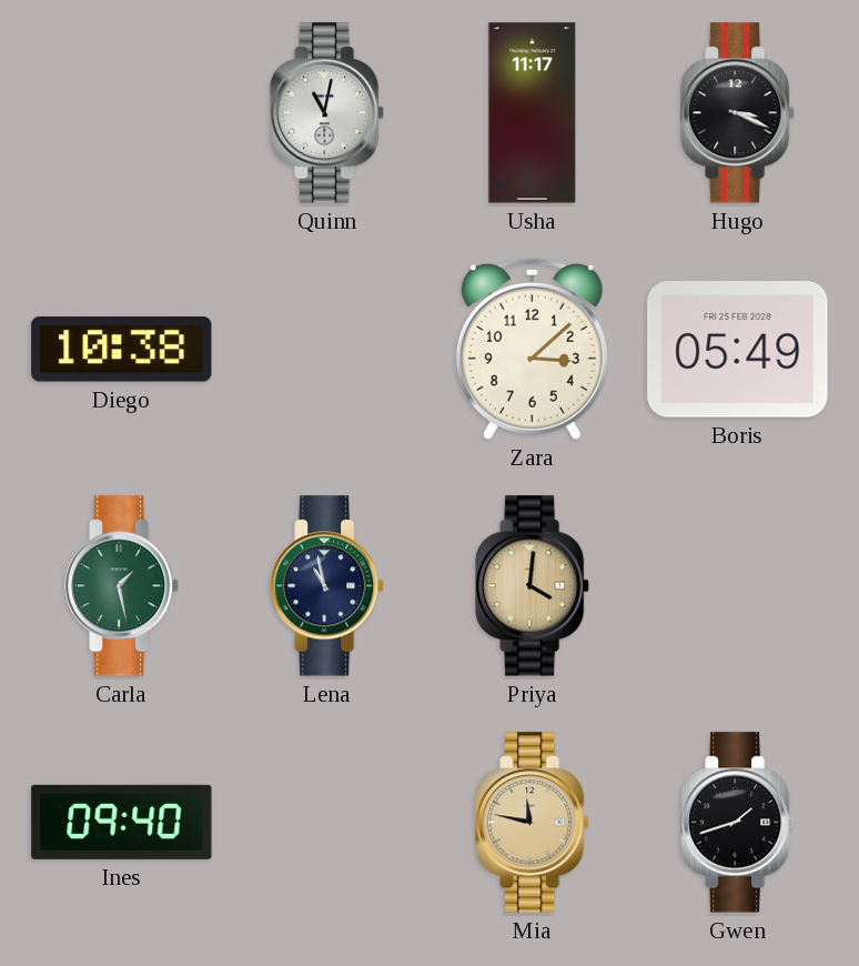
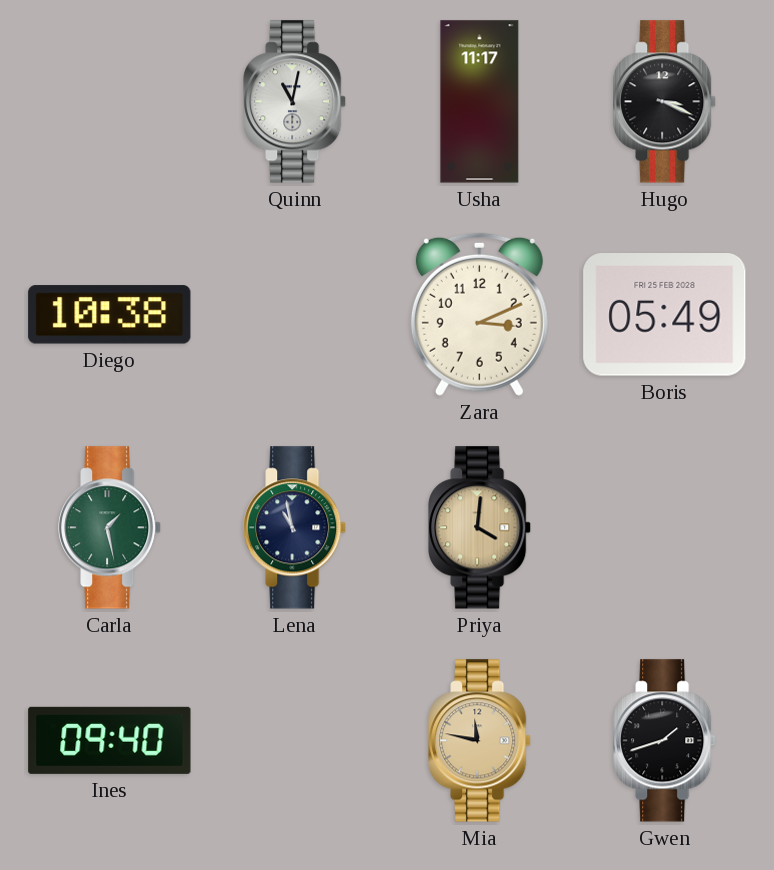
Zara: 3:08 -> 3:11 (479, 314)
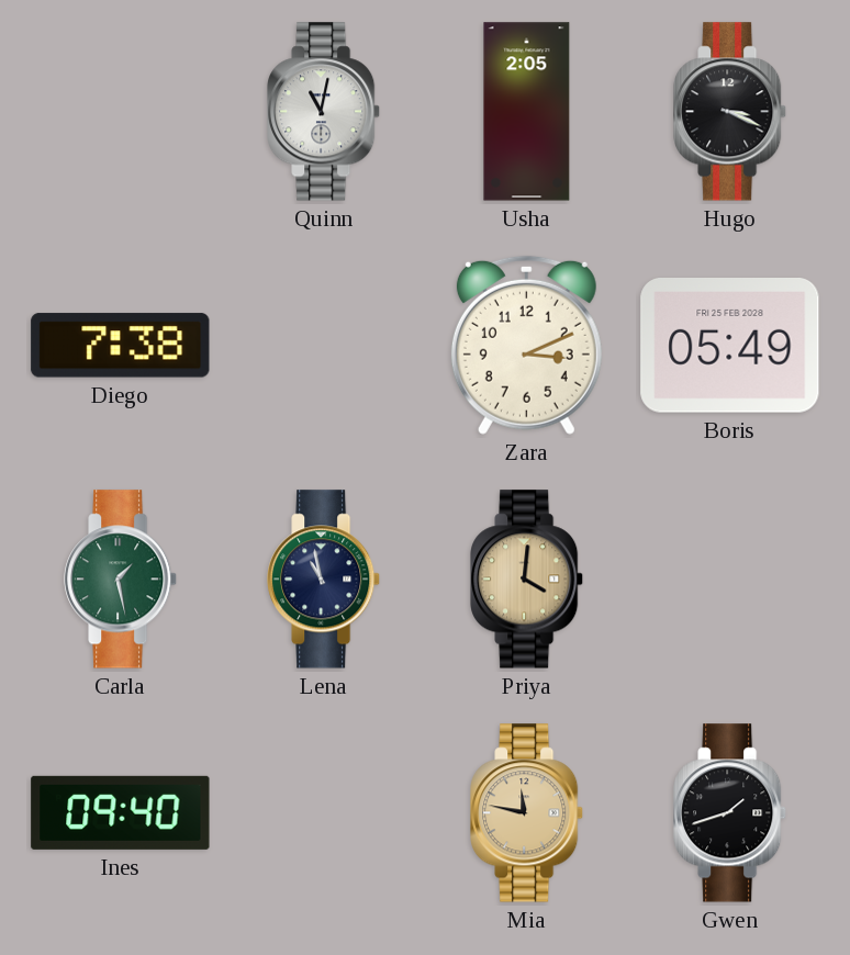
Usha: 11:17 -> 2:05 (527, 112)
Diego: 10:38 -> 7:38 (121, 346)
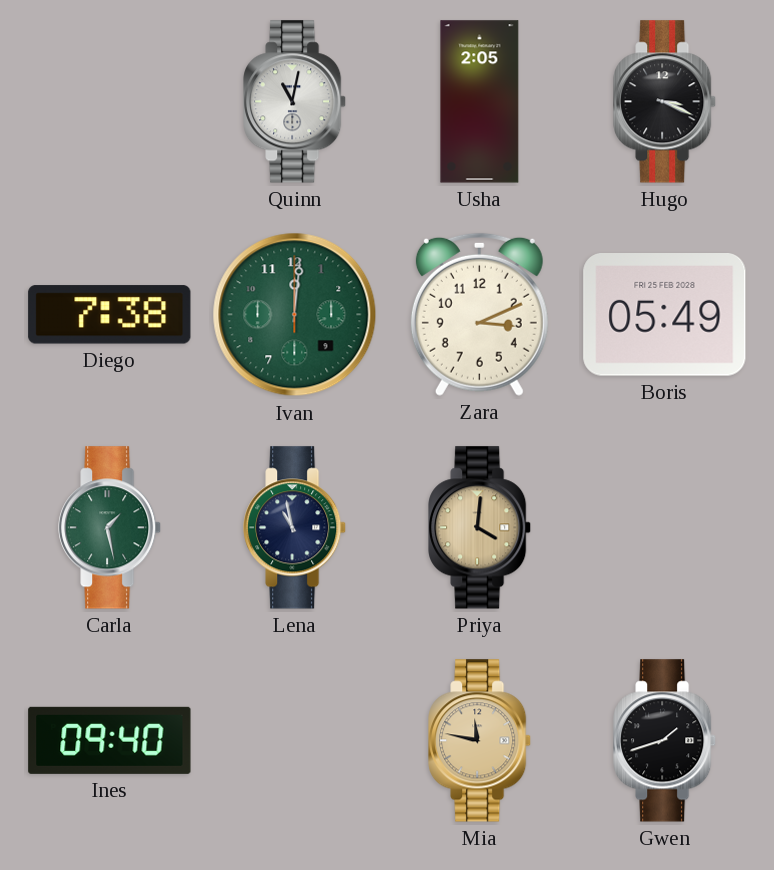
Ivan: none -> 12:01 (295, 315)
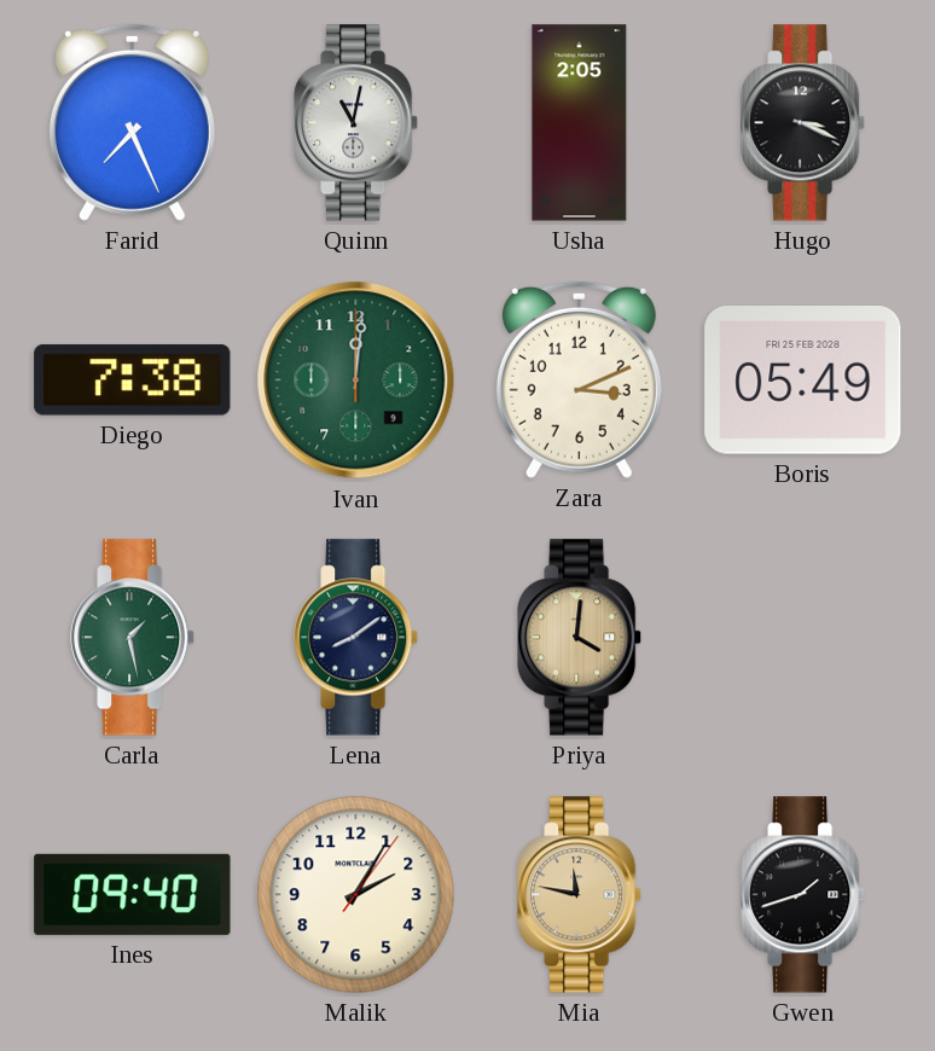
Farid: none -> 7:26 (132, 122)
Lena: 10:58 -> 8:09 (356, 638)
Malik: none -> 2:05 (356, 895)
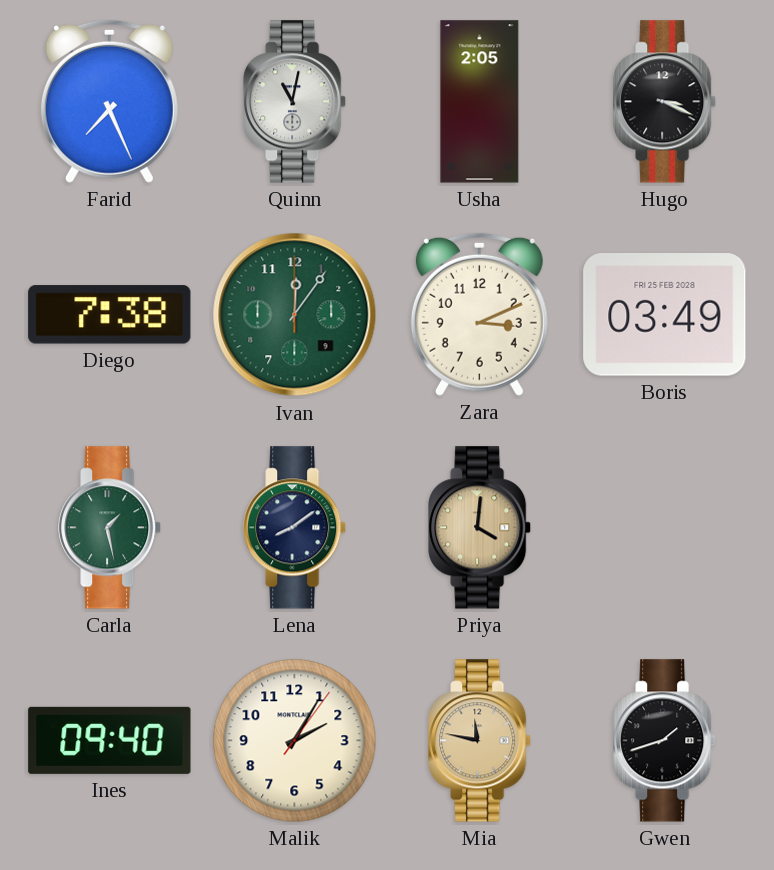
Ivan: 12:01 -> 12:06 (295, 315)
Boris: 05:49 -> 03:49 (665, 315)
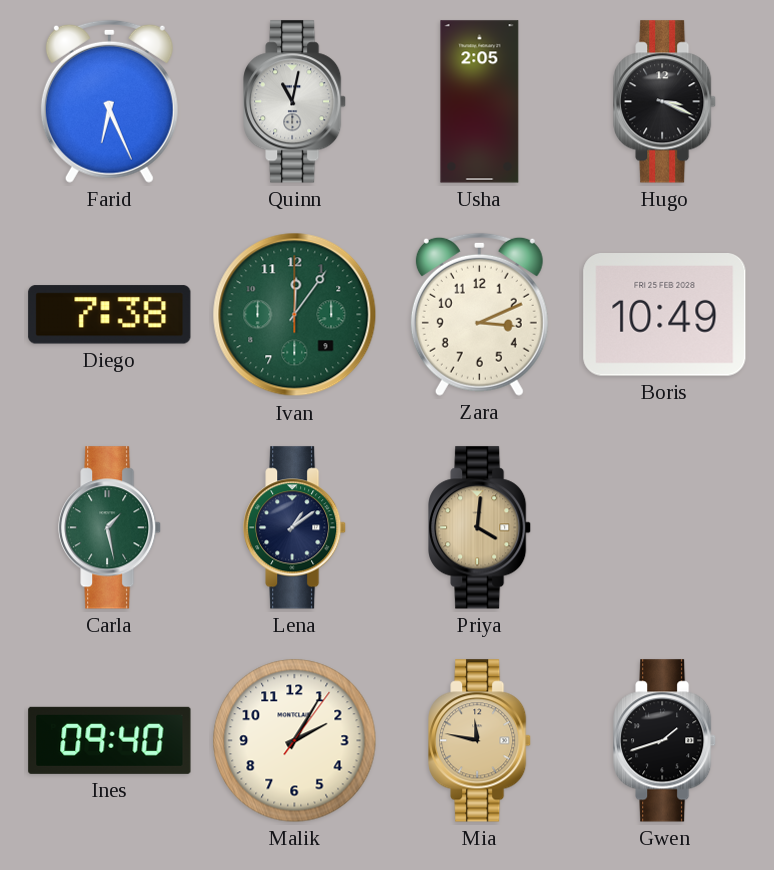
Farid: 7:26 -> 6:26 (109, 101)
Boris: 03:49 -> 10:49 (665, 315)
Lena: 8:09 -> 1:09 (295, 528)
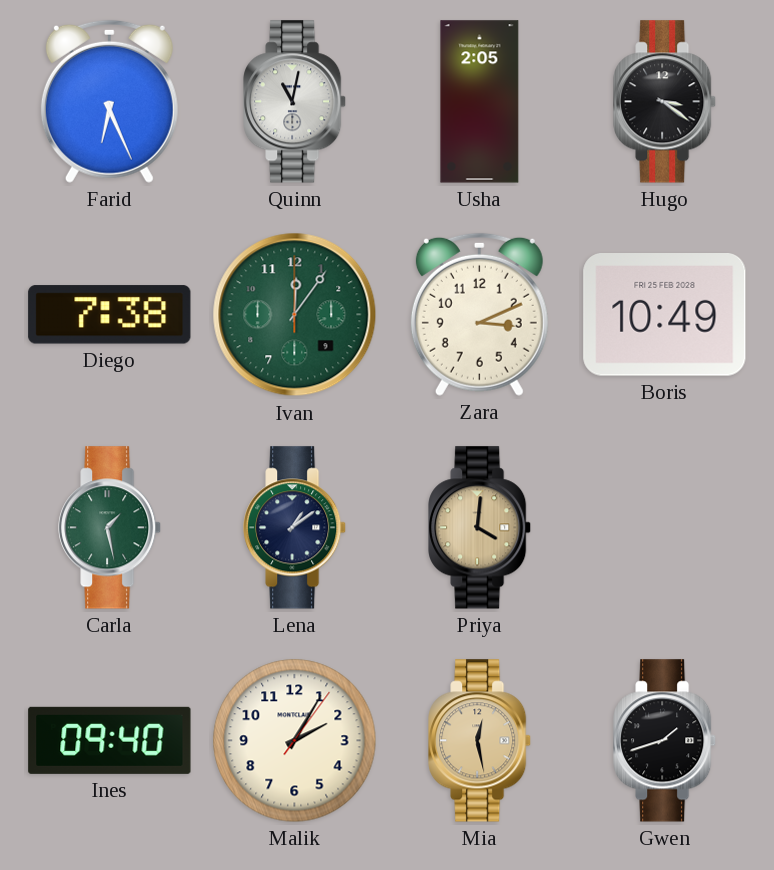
Hugo: 3:19 -> 3:21 (665, 102)
Mia: 11:47 -> 12:28 (480, 741)
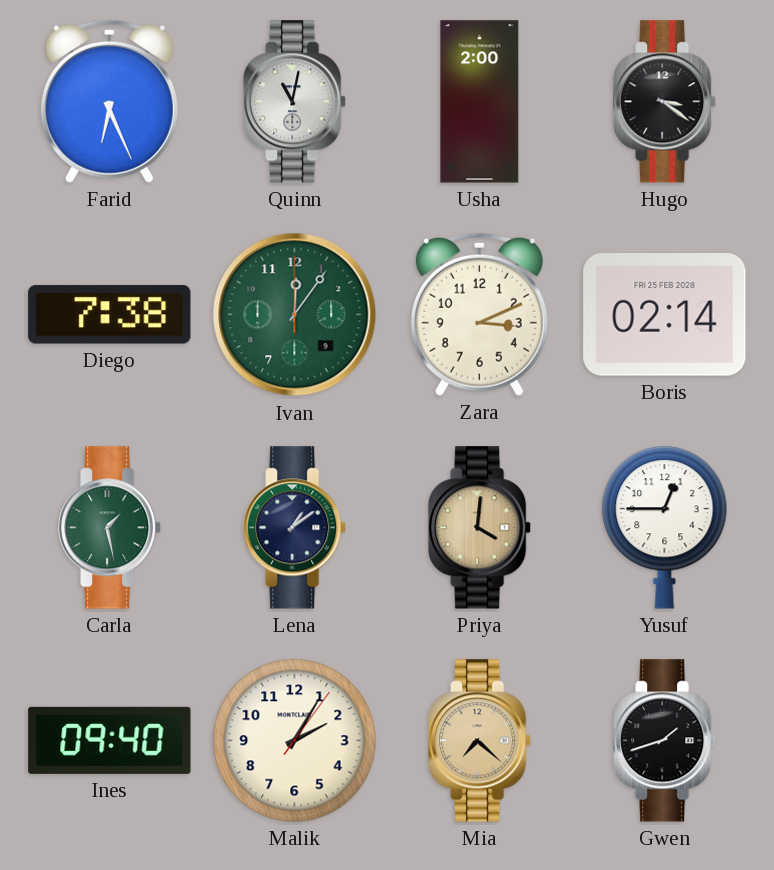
Usha: 2:05 -> 2:00 (480, 102)
Boris: 10:49 -> 02:14 (665, 315)
Yusuf: none -> 12:45 (665, 528)
Mia: 12:28 -> 7:22 (480, 741)
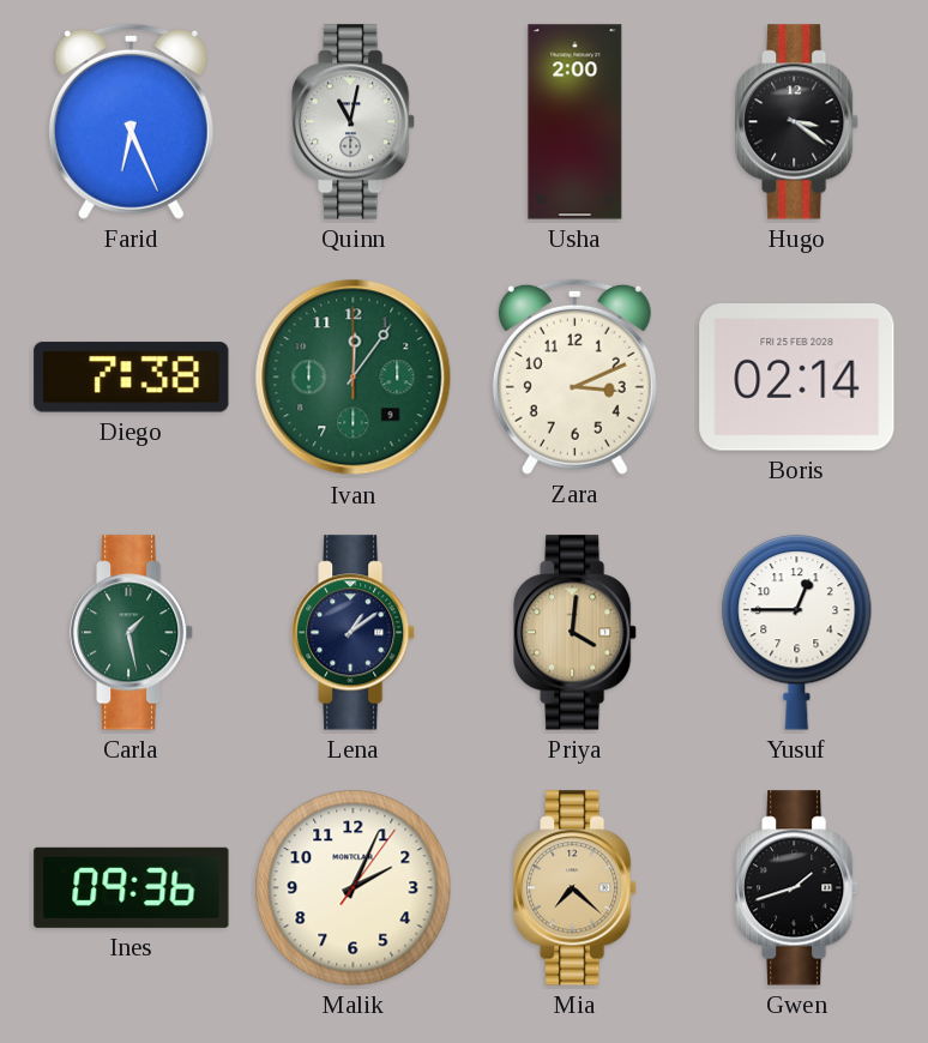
Ines: 09:40 -> 09:36 (132, 887)
Malik: 2:05 -> 2:04 (354, 888)
